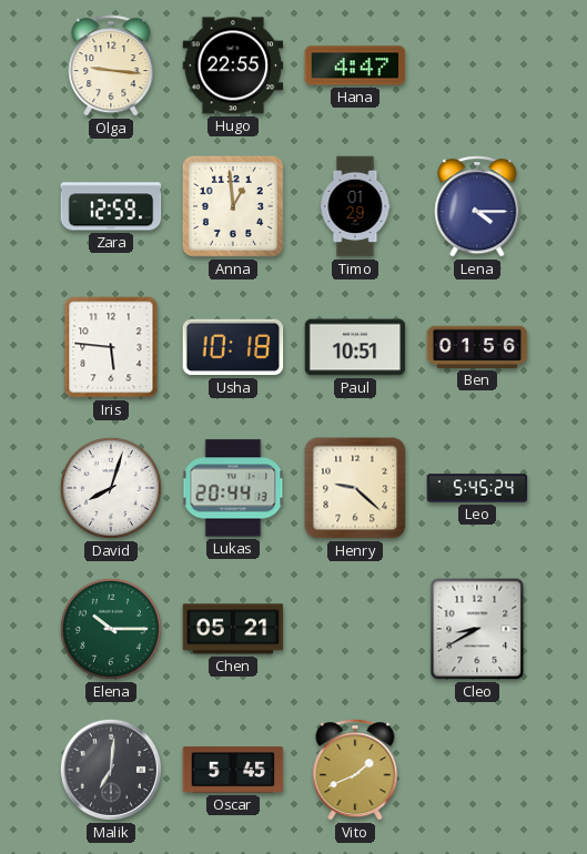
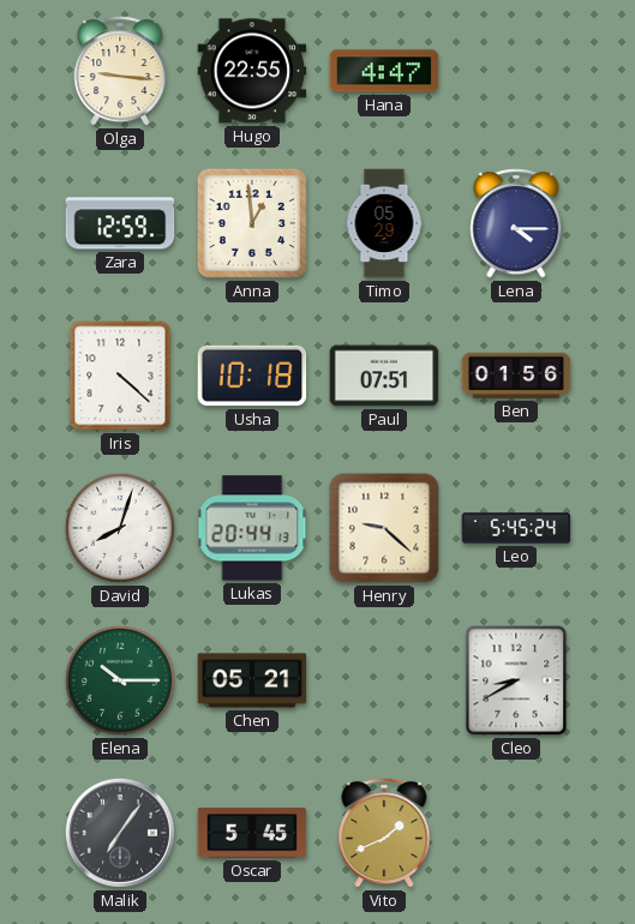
Timo: 01:29 -> 05:29 (384, 223)
Iris: 5:46 -> 4:22 (120, 376)
Paul: 10:51 -> 07:51 (384, 376)
Malik: 7:01 -> 7:06 (120, 833)
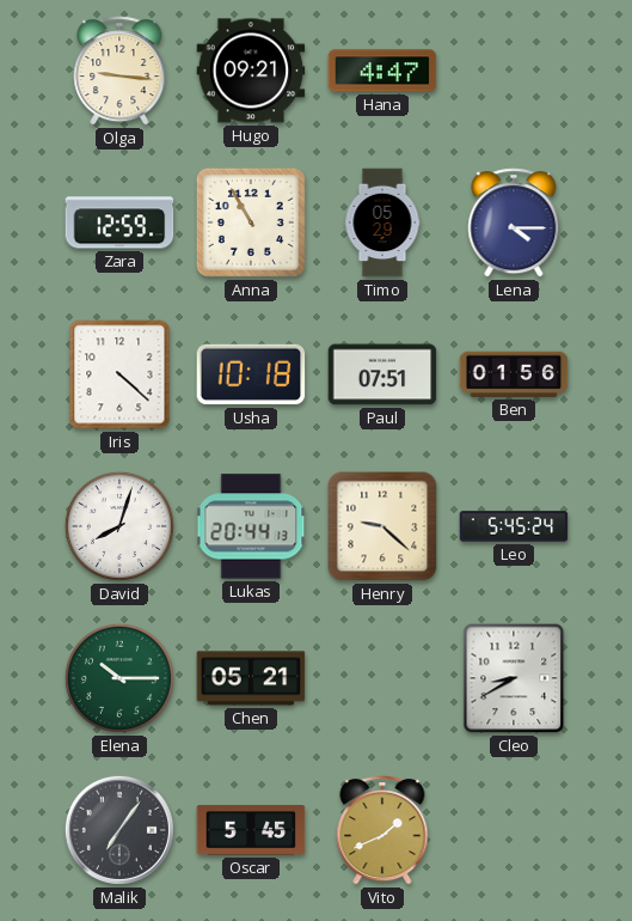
Hugo: 22:55 -> 09:21 (251, 71)
Anna: 12:59 -> 10:55 (251, 222)
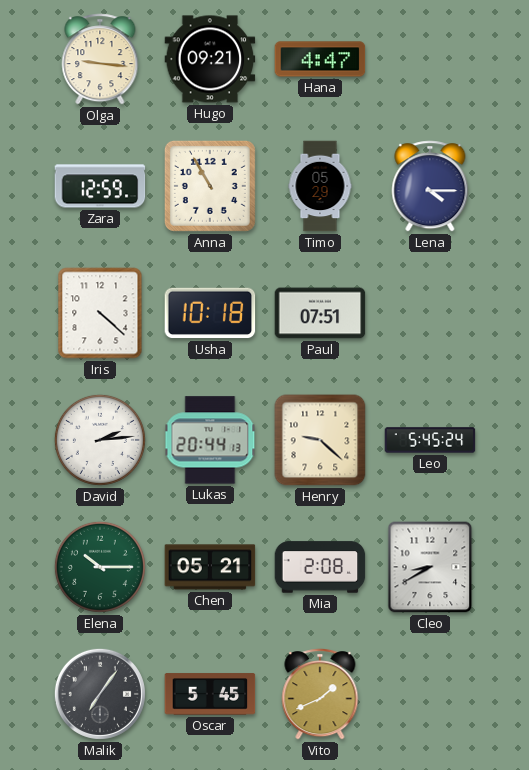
Ben: 01:56 -> none (514, 374)
David: 8:03 -> 2:14 (100, 440)
Mia: none -> 2:08 (320, 567)
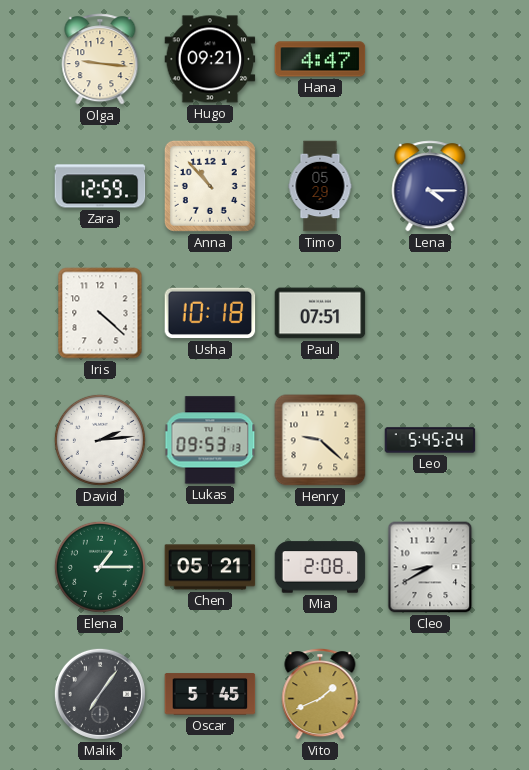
Anna: 10:55 -> 10:53 (210, 186)
Lukas: 20:44 -> 09:53 (210, 440)
Elena: 10:15 -> 1:15 (100, 567)
